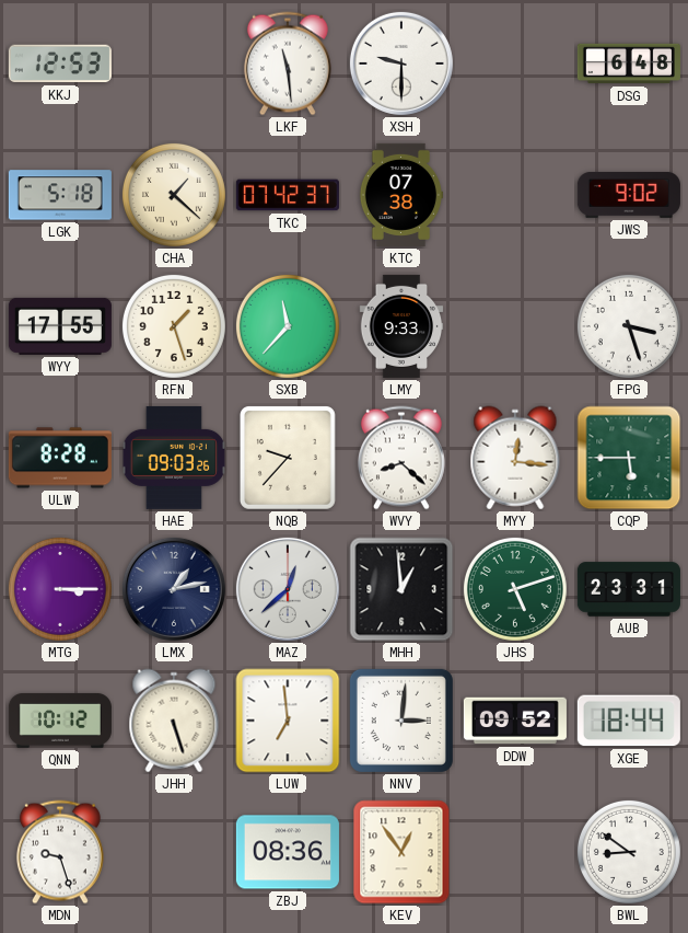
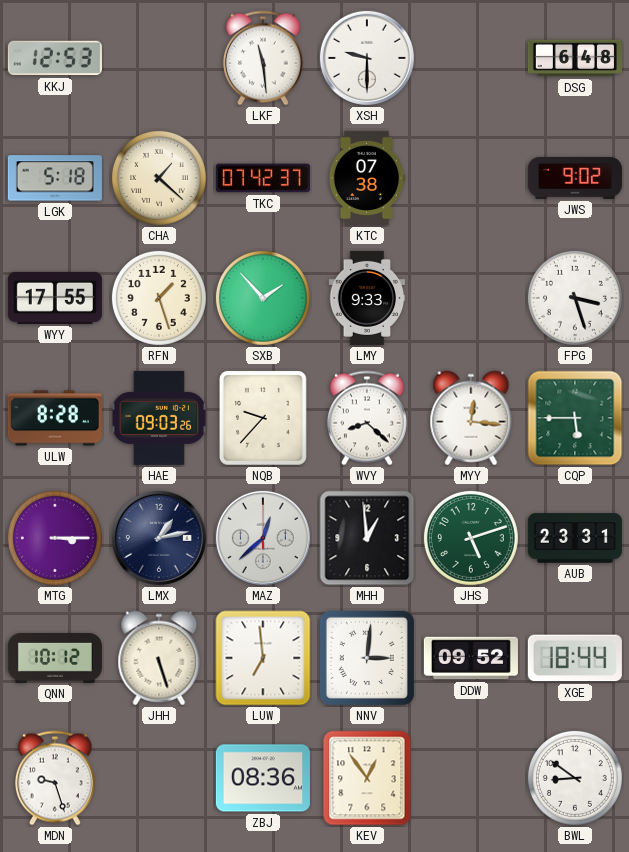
SXB: 11:37 -> 1:53 (263, 298)
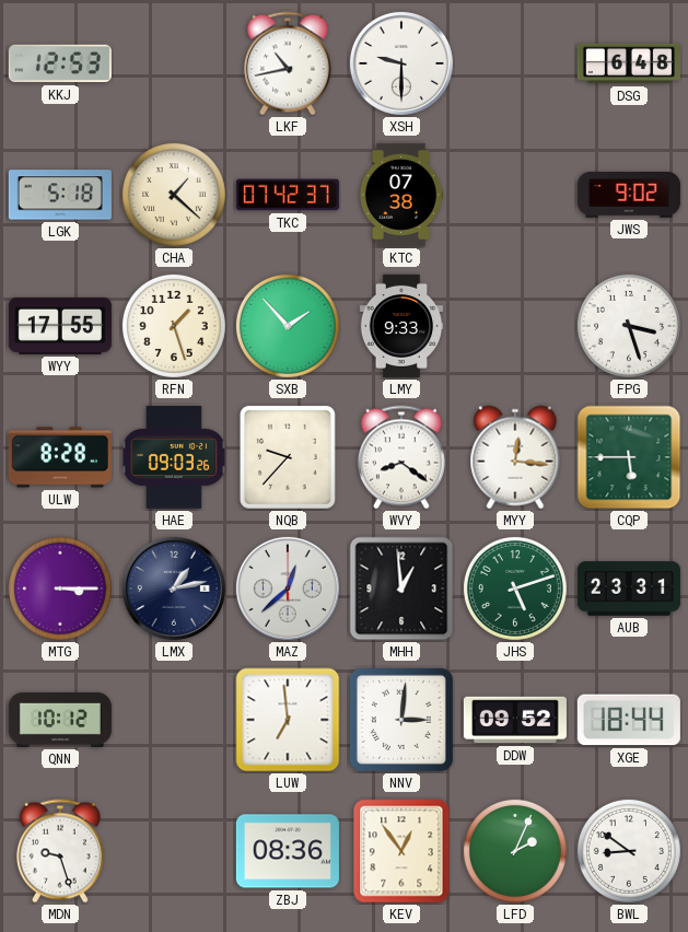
LKF: 11:29 -> 10:43 (288, 63)
WVY: 8:22 -> 8:21 (401, 457)
JHH: 5:27 -> none (159, 658)
LFD: none -> 2:04 (515, 851)
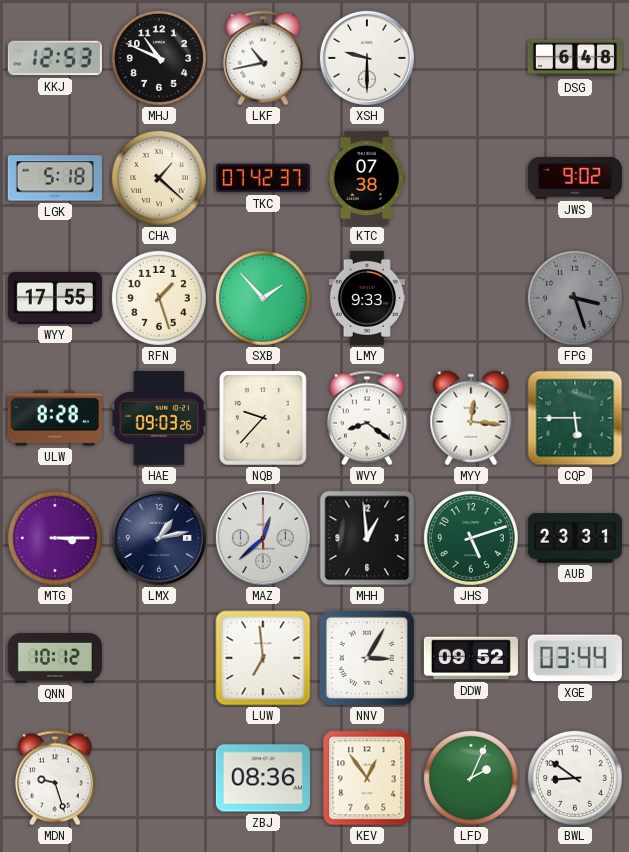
MHJ: none -> 10:49 (159, 58)
FPG dial: white -> grey (575, 298)
NNV: 3:01 -> 3:05 (367, 658)
XGE: 18:44 -> 03:44 (575, 658)
